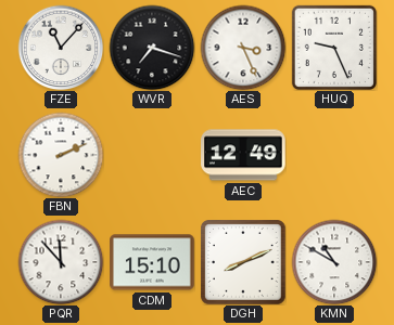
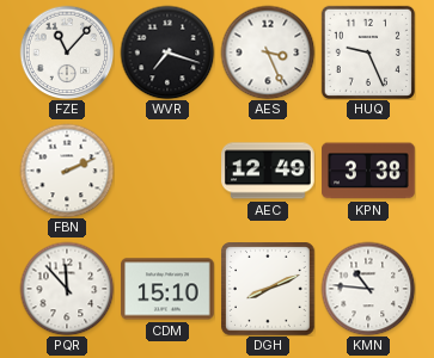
KPN: none -> 3:38 (368, 171)
KMN: 10:50 -> 10:46 (368, 289)
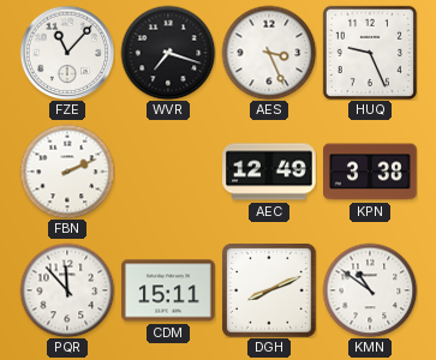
CDM: 15:10 -> 15:11 (168, 290)
KMN: 10:46 -> 10:51 (370, 290)
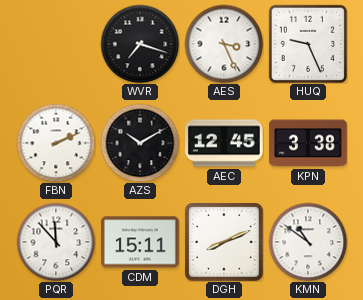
FZE: 11:07 -> none (67, 53)
AZS: none -> 10:10 (140, 143)
AEC: 12:49 -> 12:45 (224, 143)
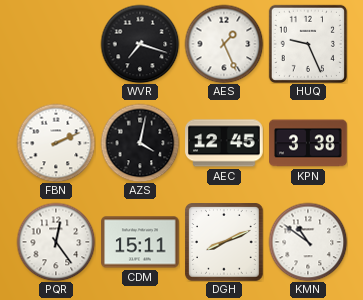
AES: 3:26 -> 1:26 (224, 44)
AZS: 10:10 -> 4:02 (140, 143)
PQR: 11:53 -> 12:24 (56, 242)
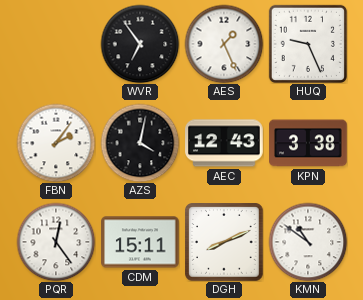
WVR: 7:18 -> 6:54 (140, 44)
FBN: 2:11 -> 2:06 (56, 143)
AEC: 12:45 -> 12:43 (224, 143)
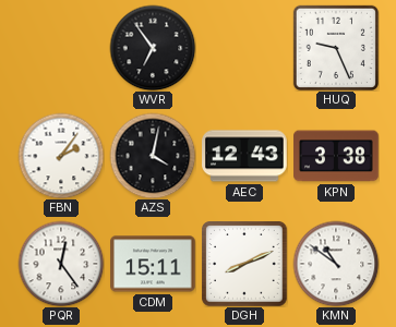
AES: 1:26 -> none (224, 44)
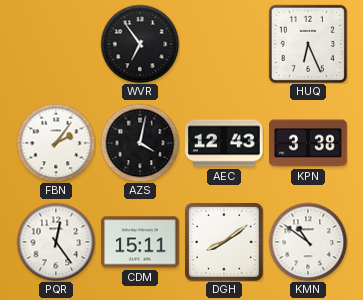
HUQ: 9:26 -> 6:26 (308, 44)
DGH: 8:11 -> 8:09 (224, 242)
